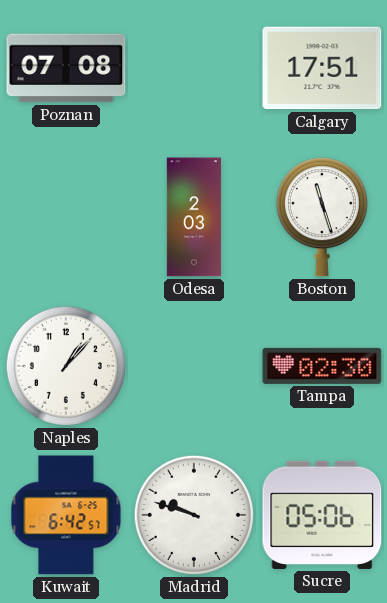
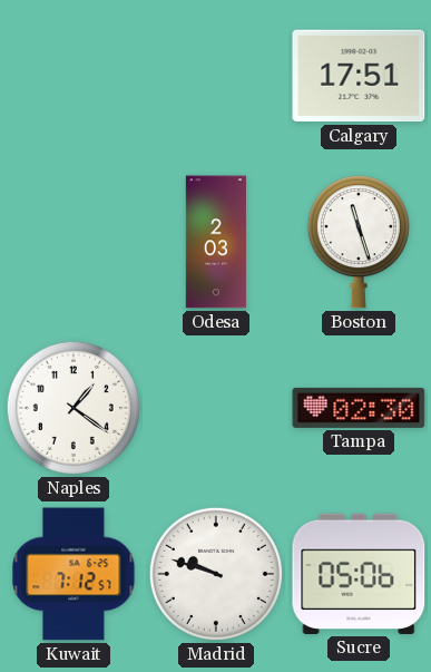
Poznan: 07:08 -> none (66, 68)
Naples: 1:07 -> 1:21 (74, 408)
Kuwait: 6:42 -> 7:12 (74, 574)
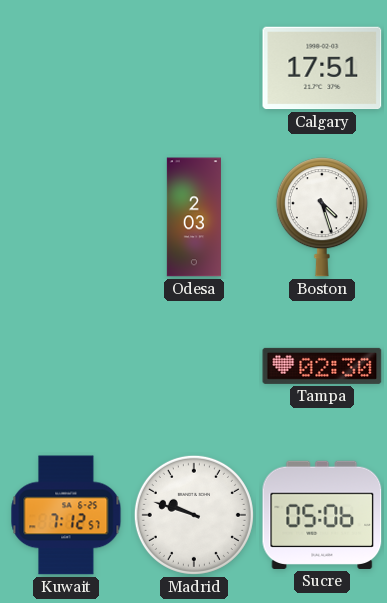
Boston: 11:27 -> 4:27 (322, 217)
Naples: 1:21 -> none (74, 408)
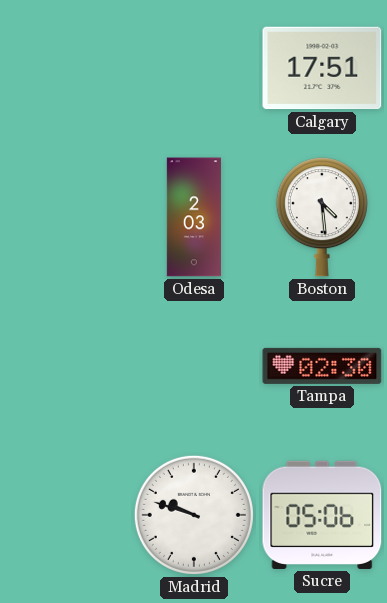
Boston: 4:27 -> 4:29 (322, 217)
Kuwait: 7:12 -> none (66, 515)
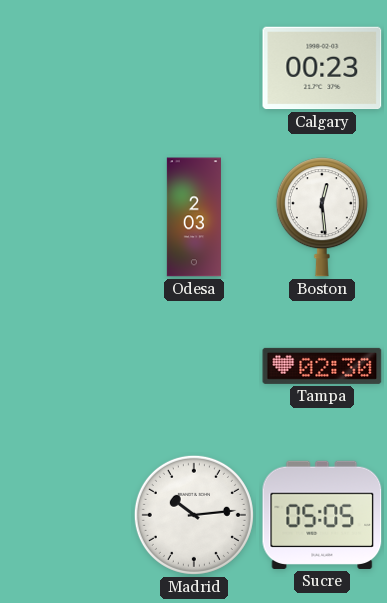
Calgary: 17:51 -> 00:23 (322, 68)
Boston: 4:29 -> 12:29 (322, 217)
Madrid: 9:48 -> 10:14 (194, 515)
Sucre: 05:06 -> 05:05 (322, 515)
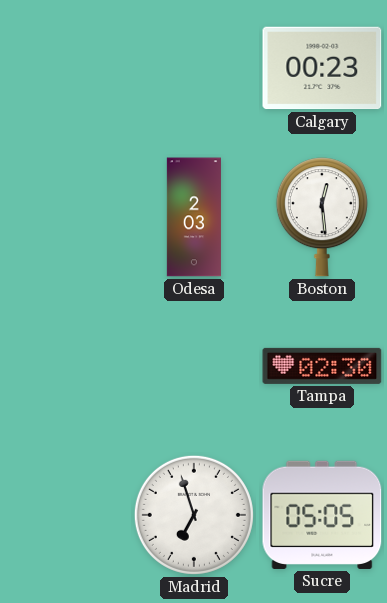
Madrid: 10:14 -> 6:57 (194, 515)
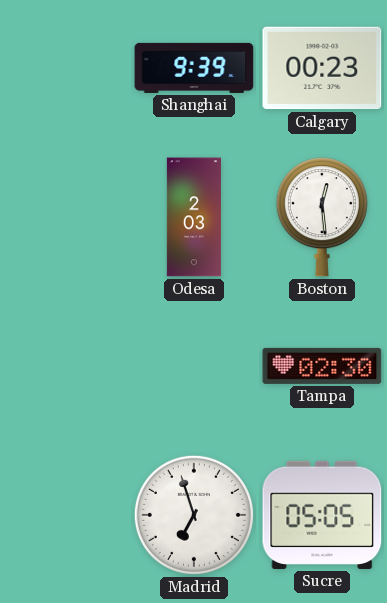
Shanghai: none -> 9:39 (194, 68)
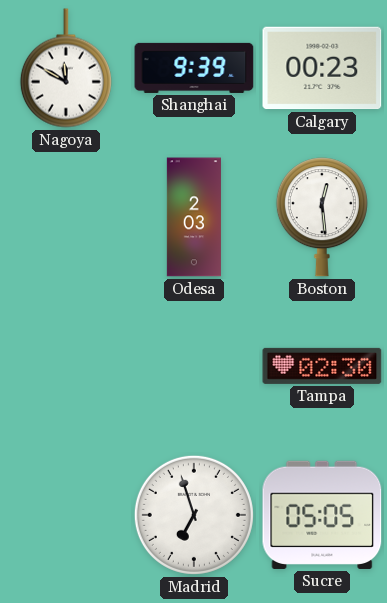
Nagoya: none -> 11:50 (66, 68)
